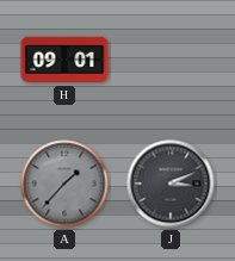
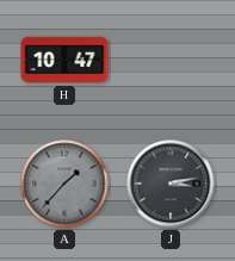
H: 09:01 -> 10:47 (64, 60)
J: 3:11 -> 3:13 (171, 184)
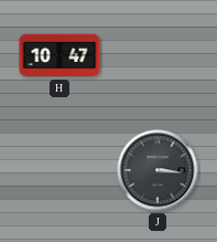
A: 1:37 -> none (64, 184)
J: 3:13 -> 3:16 (158, 170)
